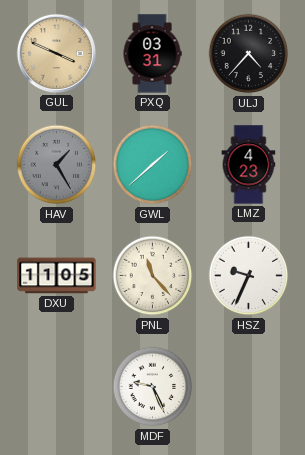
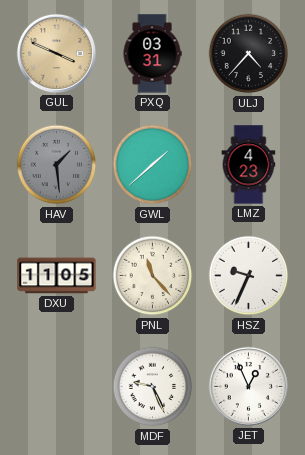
HAV: 1:25 -> 1:29 (57, 165)
JET: none -> 12:56 (248, 386)
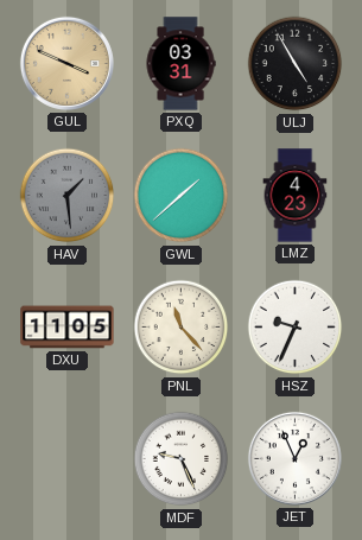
ULJ: 4:37 -> 4:55 (296, 64)
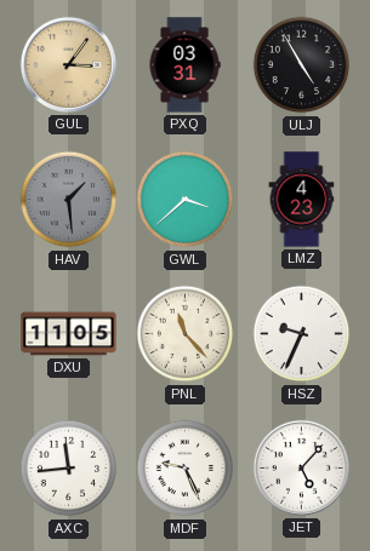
GUL: 3:49 -> 3:06 (68, 64)
GWL: 1:38 -> 3:38 (186, 200)
AXC: none -> 11:44 (69, 469)
JET: 12:56 -> 5:07 (301, 467)
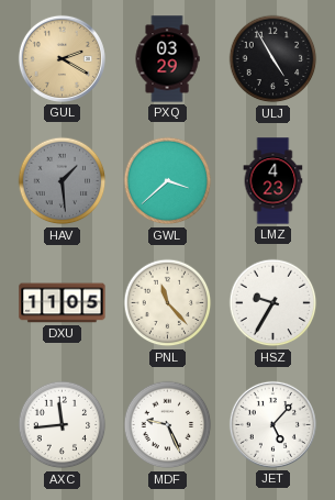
GUL: 3:06 -> 2:20 (62, 58)
PXQ: 03:31 -> 03:29 (167, 59)
HSZ: 9:34 -> 9:35 (273, 303)
